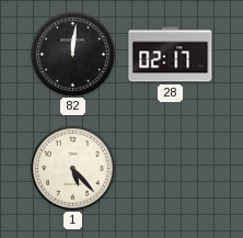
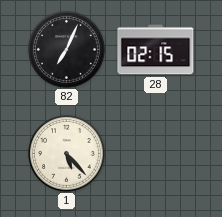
82: 12:01 -> 7:04 (67, 50)
28: 02:17 -> 02:15 (156, 50)
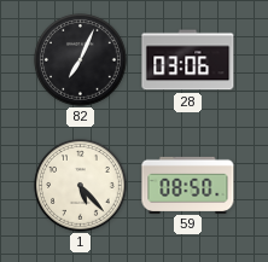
28: 02:15 -> 03:06 (188, 60)
59: none -> 08:50 (188, 185)
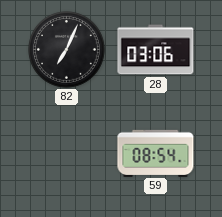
1: 5:23 -> none (81, 186)
59: 08:50 -> 08:54 (156, 153)
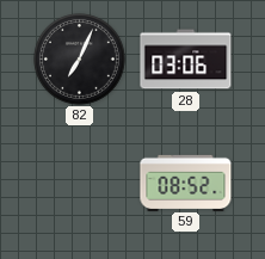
59: 08:54 -> 08:52 (186, 183)
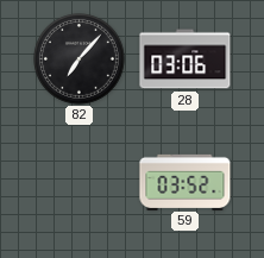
82: 7:04 -> 7:07 (80, 59)
59: 08:52 -> 03:52 (186, 182)
